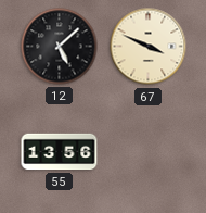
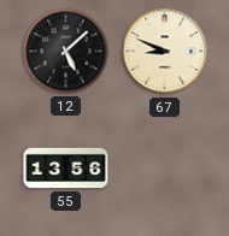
67: 3:49 -> 8:49 (165, 52)
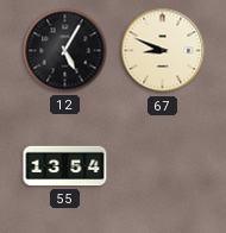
12: 5:08 -> 5:05 (65, 51)
55: 13:56 -> 13:54 (65, 166)
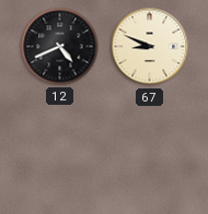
12: 5:05 -> 4:41 (60, 47)
55: 13:54 -> none (65, 166)
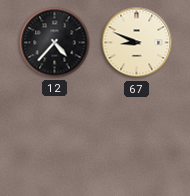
12: 4:41 -> 4:37 (55, 43)
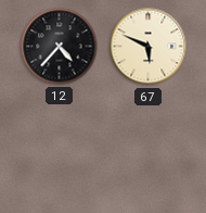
67: 8:49 -> 5:49 (149, 47)
